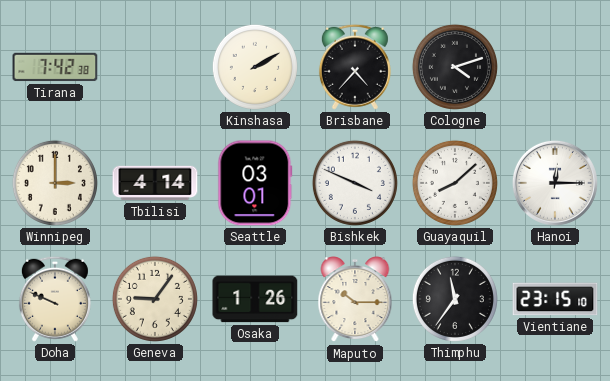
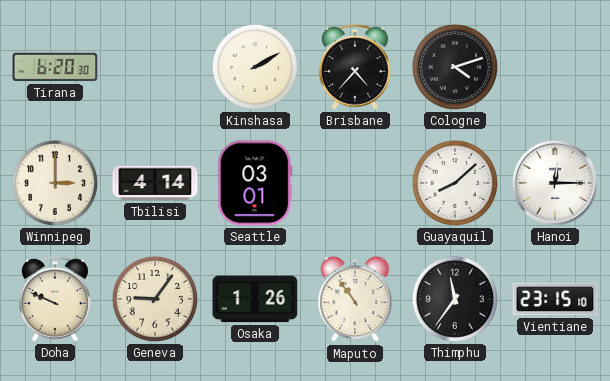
Tirana: 7:42 -> 6:20 (55, 67)
Bishkek: 3:49 -> none (355, 183)
Maputo: 10:15 -> 10:54 (355, 300)
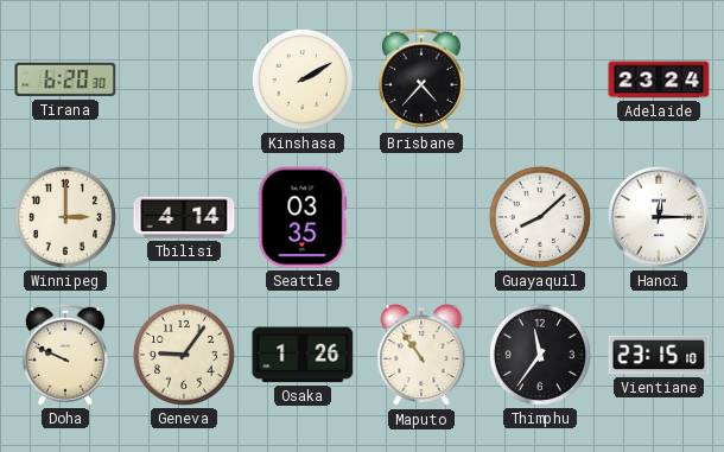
Cologne: 4:12 -> none (455, 67)
Adelaide: none -> 23:24 (659, 79)
Seattle: 03:01 -> 03:35 (303, 217)
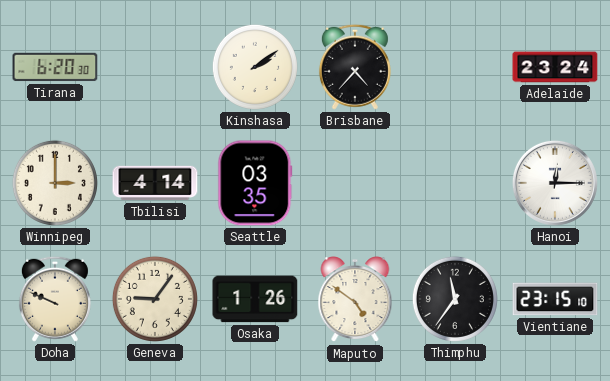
Kinshasa: 2:10 -> 2:09 (255, 67)
Guayaquil: 8:08 -> none (540, 217)
Maputo: 10:54 -> 4:51 (355, 300)
